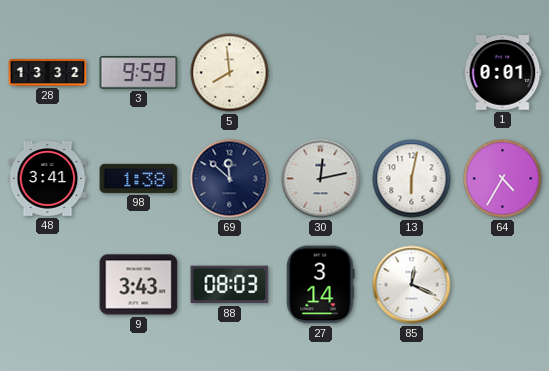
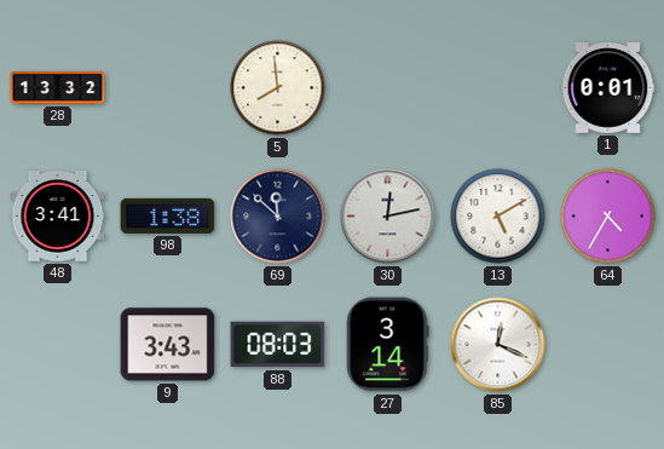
3: 9:59 -> none (139, 73)
13: 6:02 -> 5:10 (498, 217)
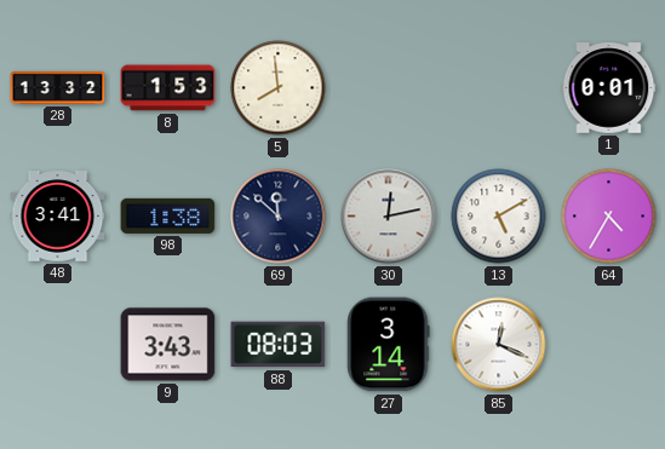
8: none -> 1:53 (168, 88)
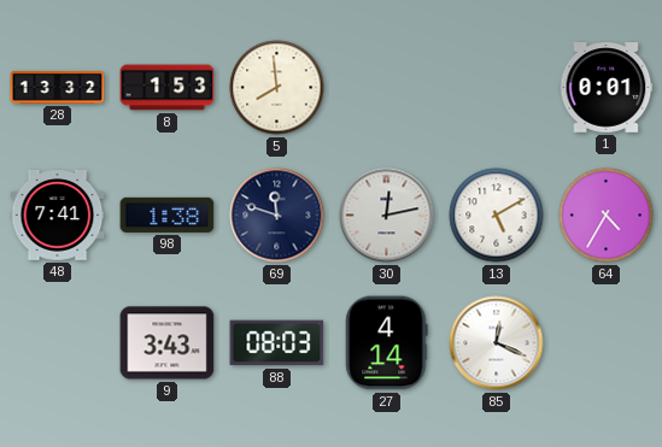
48: 3:41 -> 7:41 (58, 216)
69: 11:52 -> 11:48 (277, 216)
27: 3:14 -> 4:14 (387, 343)
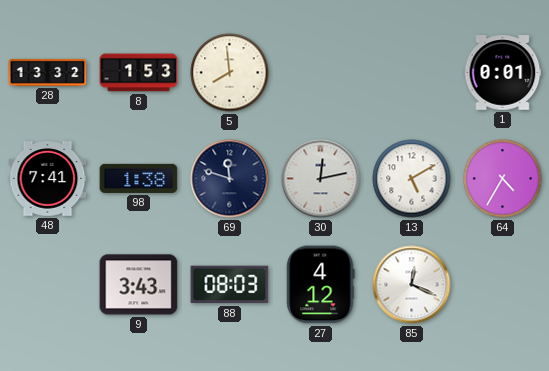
27: 4:14 -> 4:12 (321, 285)
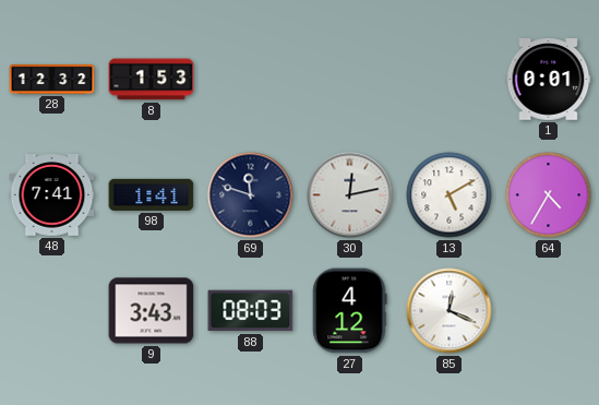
28: 13:32 -> 12:32 (52, 79)
5: 7:59 -> none (230, 73)
98: 1:38 -> 1:41 (152, 194)
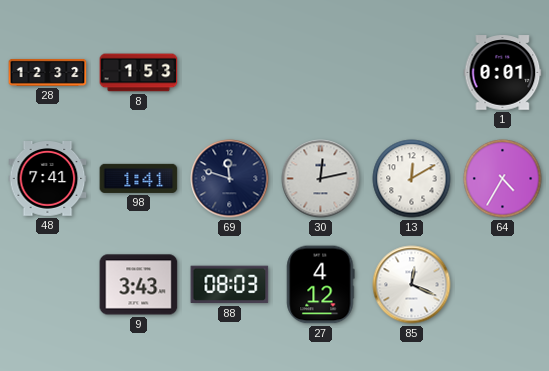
13: 5:10 -> 12:10 (412, 179)
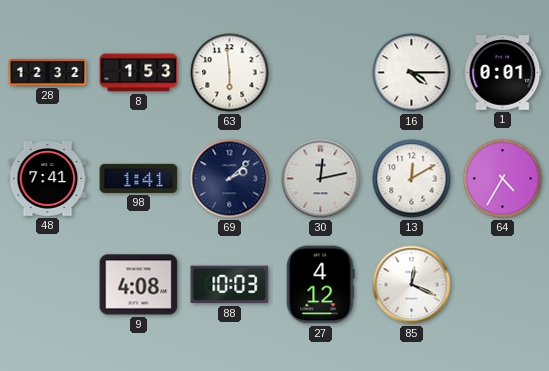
63: none -> 5:59 (230, 73)
16: none -> 4:15 (412, 73)
69: 11:48 -> 2:08 (230, 179)
9: 3:43 -> 4:08 (139, 285)
88: 08:03 -> 10:03 (230, 285)
